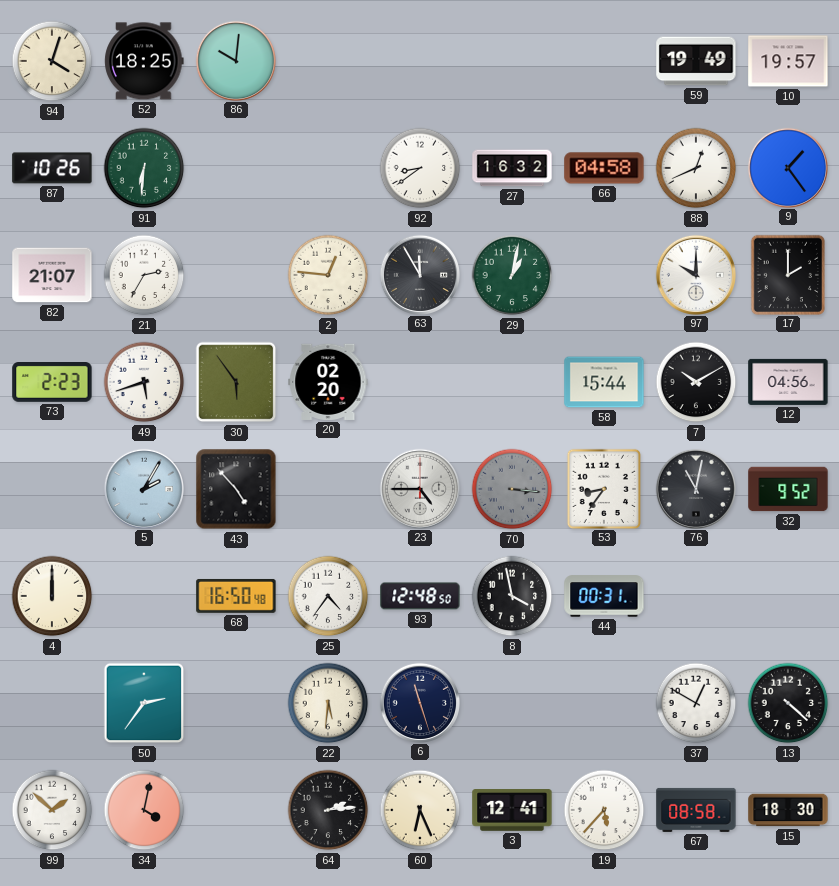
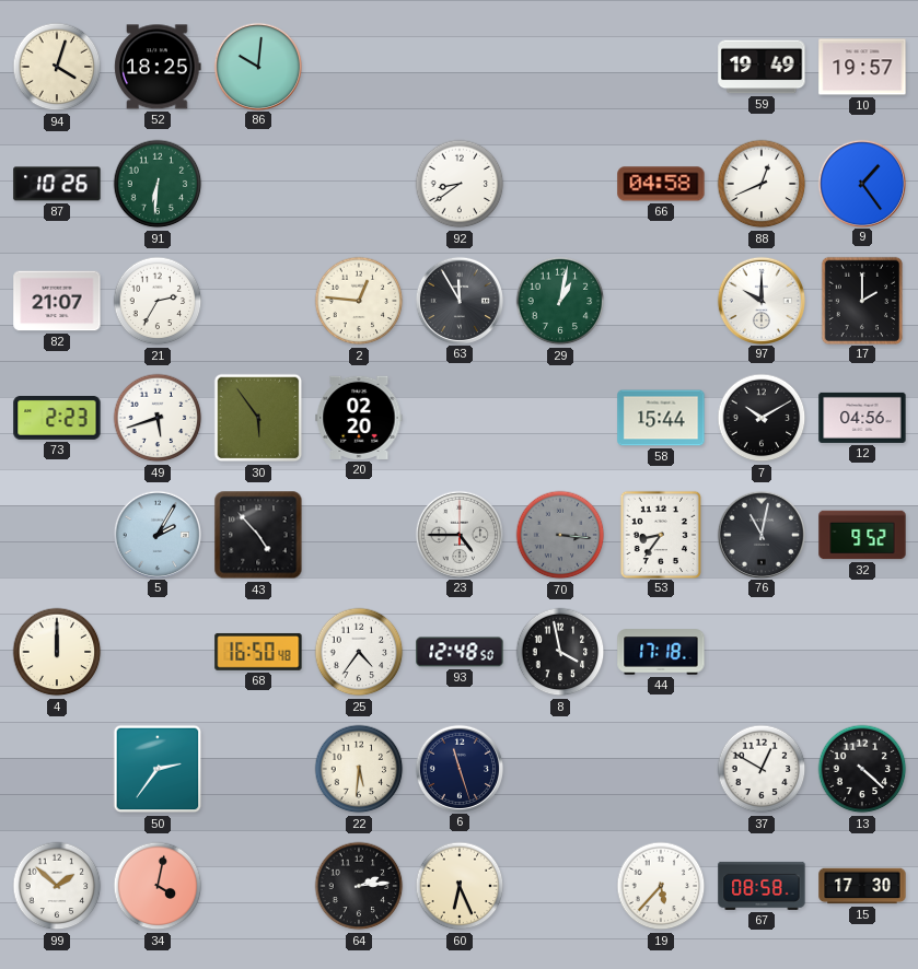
27: 16:32 -> none (512, 168)
44: 00:31 -> 17:18 (661, 652)
3: 12:41 -> none (512, 811)
15: 18:30 -> 17:30 (862, 886)
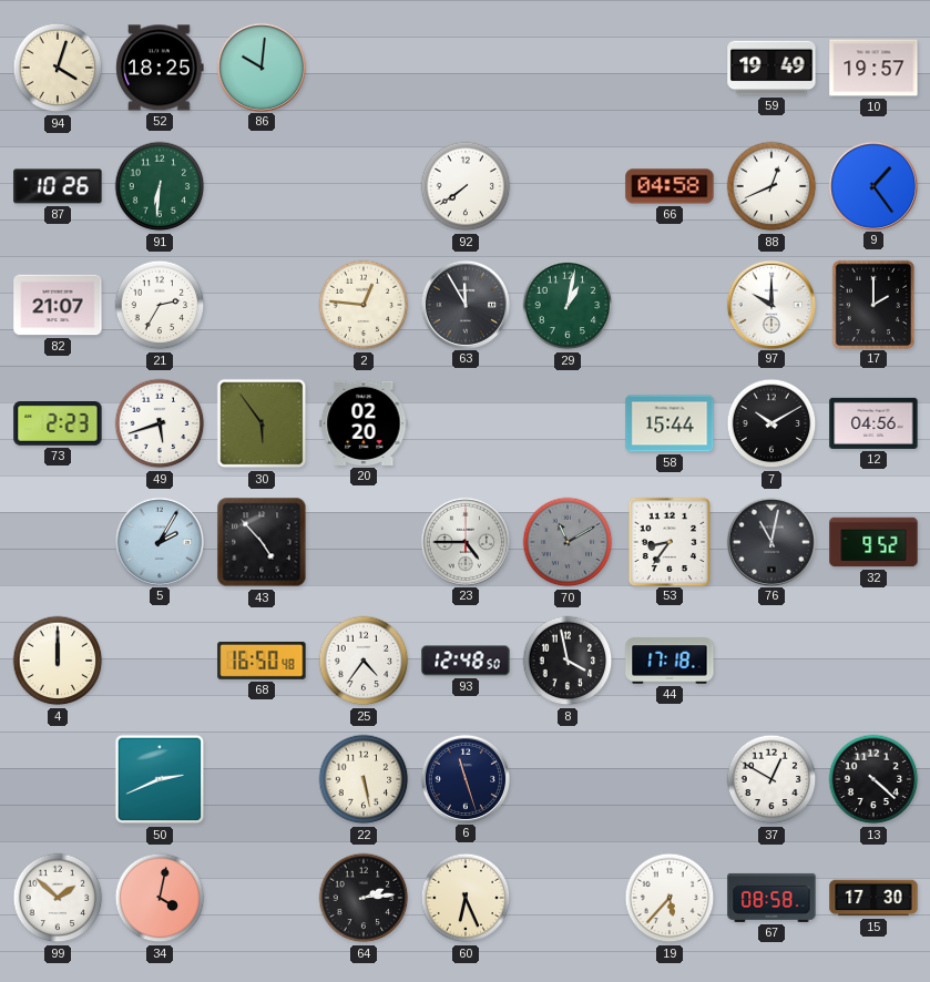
92: 8:39 -> 7:39 (466, 186)
70: 3:16 -> 11:10 (568, 542)
50: 2:36 -> 2:41 (160, 779)
22: 5:31 -> 5:28 (364, 779)
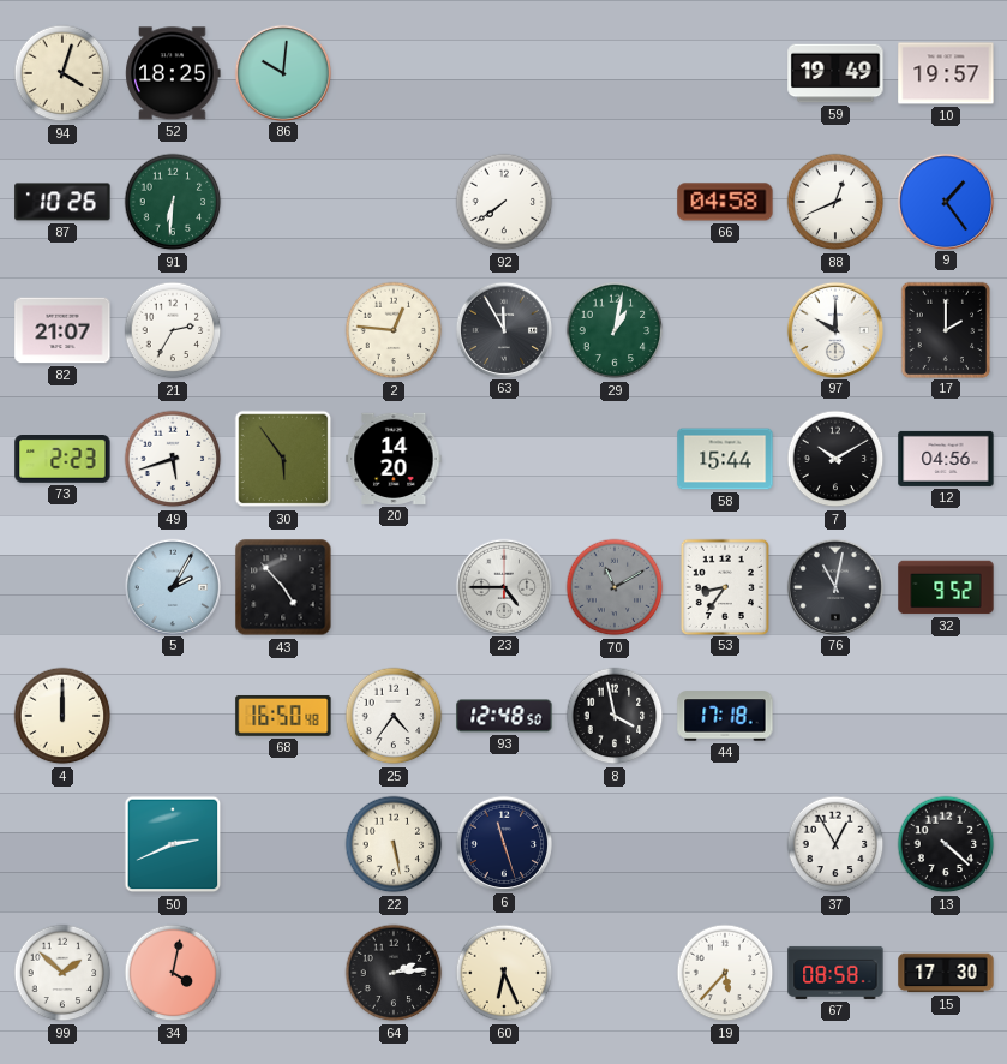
20: 02:20 -> 14:20 (394, 459)
37: 12:50 -> 12:55 (835, 844)
